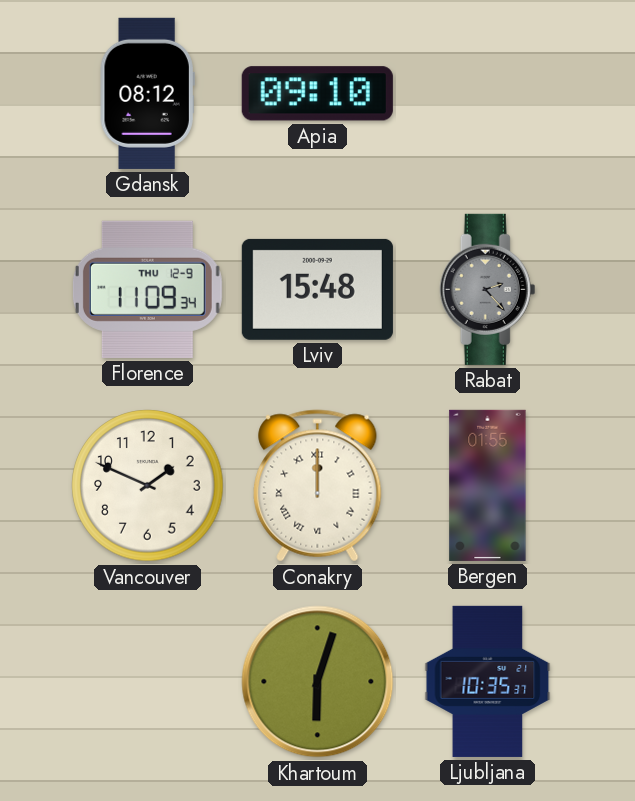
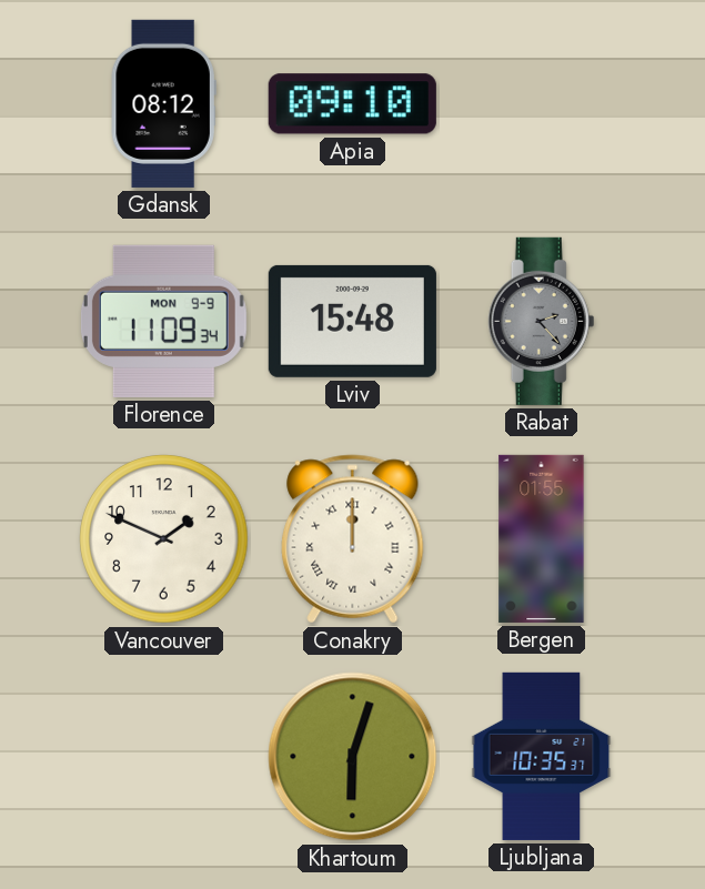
Florence date: THU 12-9 -> MON 9-9 (163, 321)
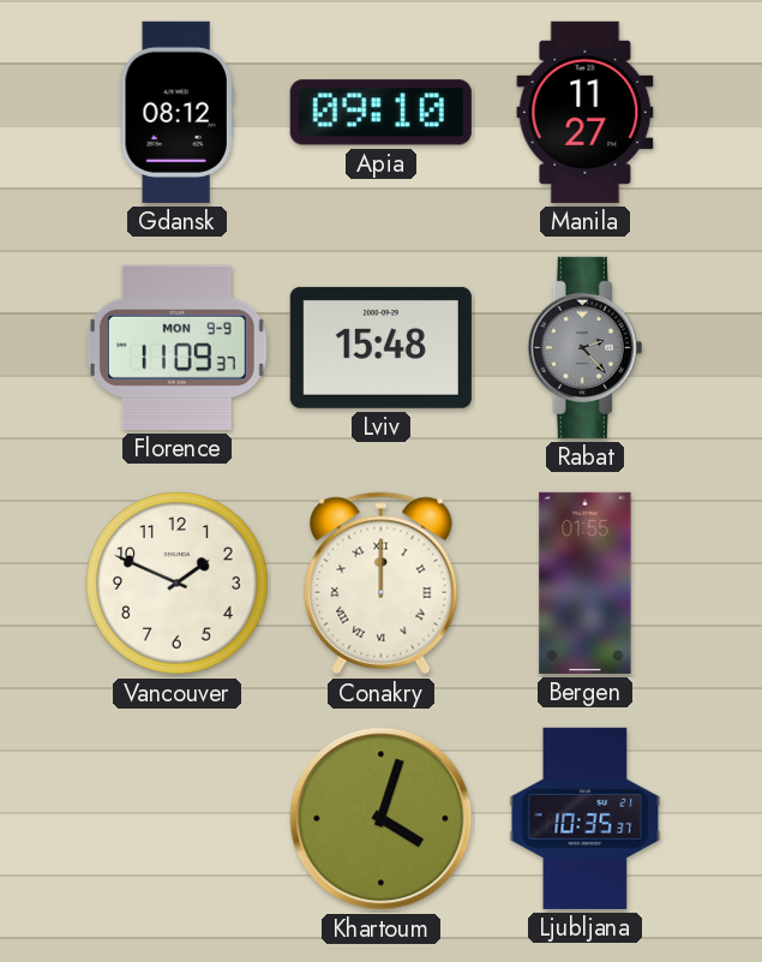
Manila: none -> 11:27 (586, 112)
Florence: 11:09:34 -> 11:09:37 (176, 347)
Khartoum: 6:03 -> 4:03 (382, 819)
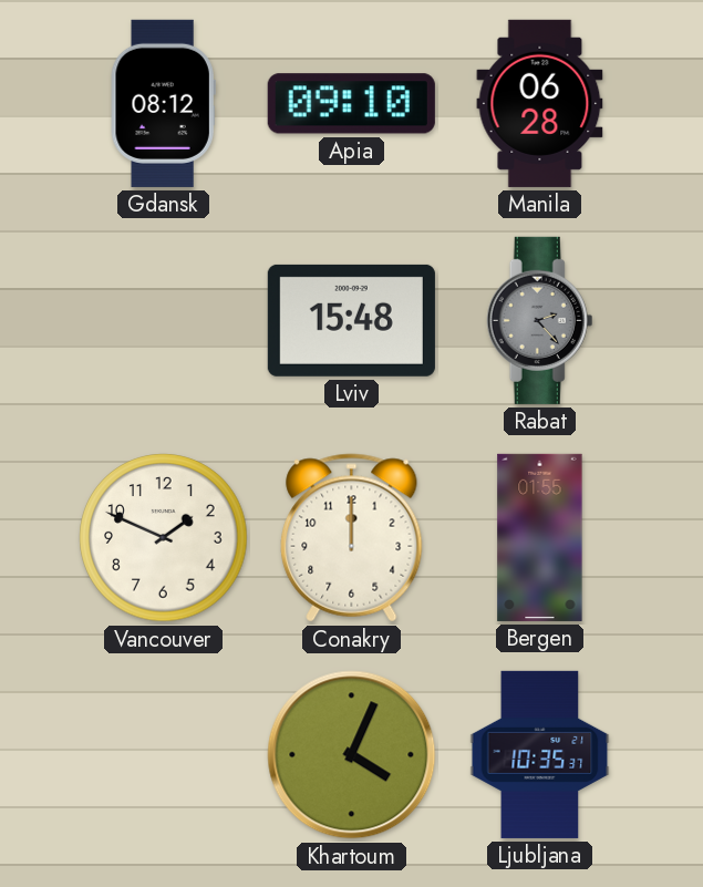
Manila: 11:27 -> 06:28 (540, 103)
Florence: 11:09 -> none (176, 347)
Conakry numerals: Roman -> Arabic (352, 538)
Khartoum: 4:03 -> 4:04 (352, 755)
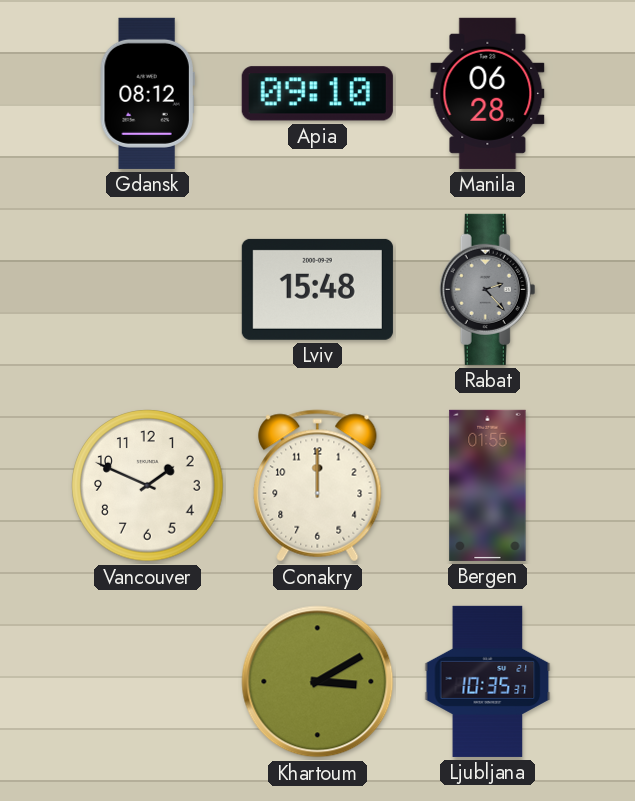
Khartoum: 4:04 -> 3:10 (318, 682)
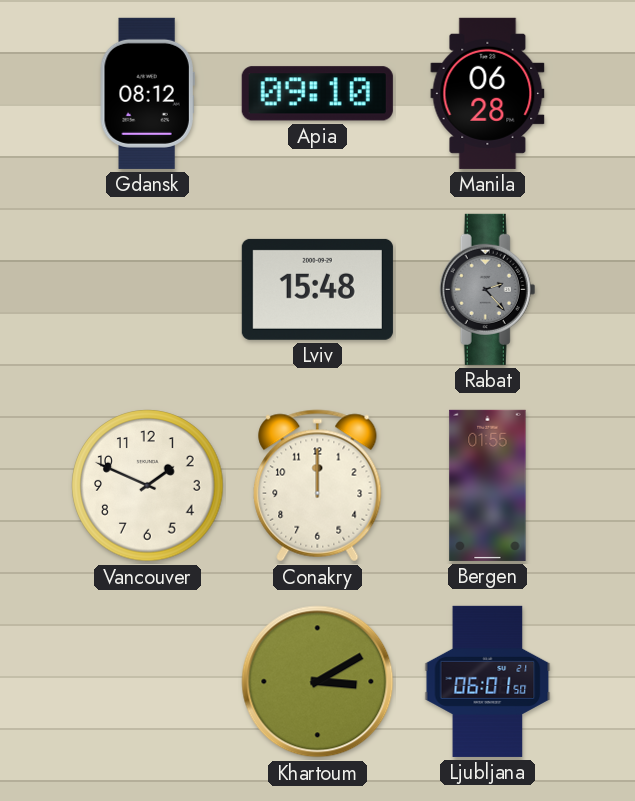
Ljubljana: 10:35 -> 06:01 (488, 681)
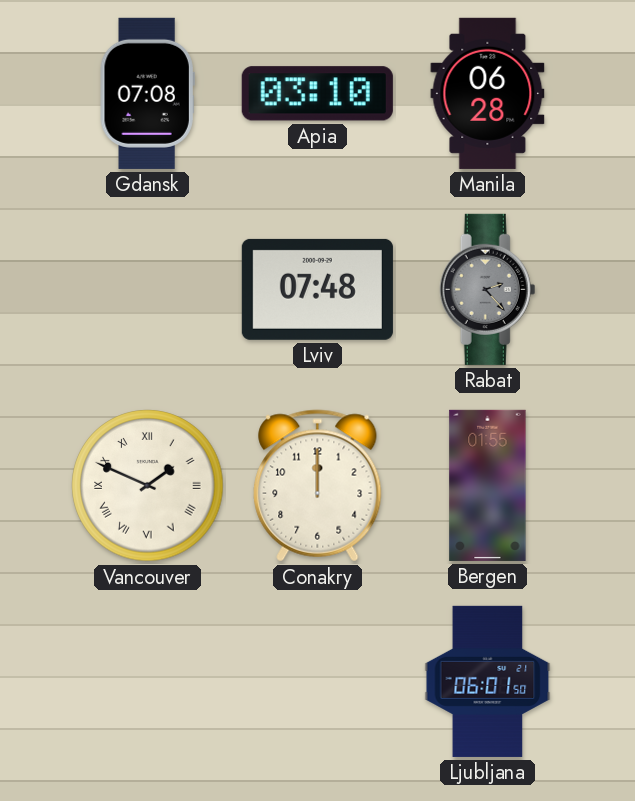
Gdansk: 08:12 -> 07:08 (147, 93)
Apia: 09:10 -> 03:10 (317, 94)
Lviv: 15:48 -> 07:48 (317, 289)
Vancouver numerals: Arabic -> Roman (148, 486)
Khartoum: 3:10 -> none (318, 682)
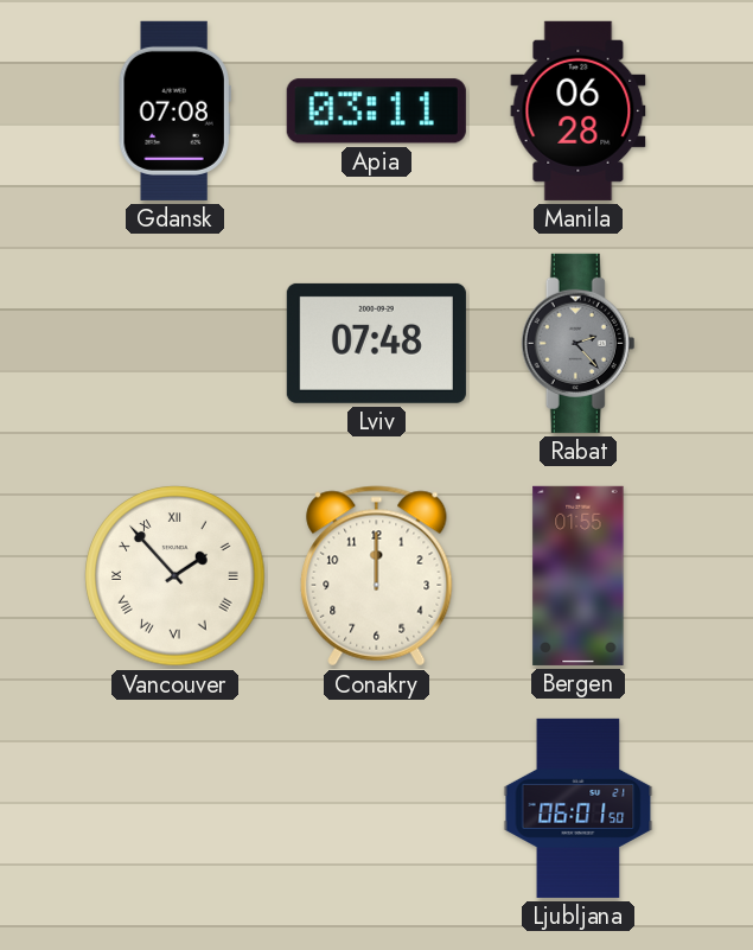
Apia: 03:10 -> 03:11 (376, 111)
Vancouver: 1:49 -> 1:53 (176, 576)
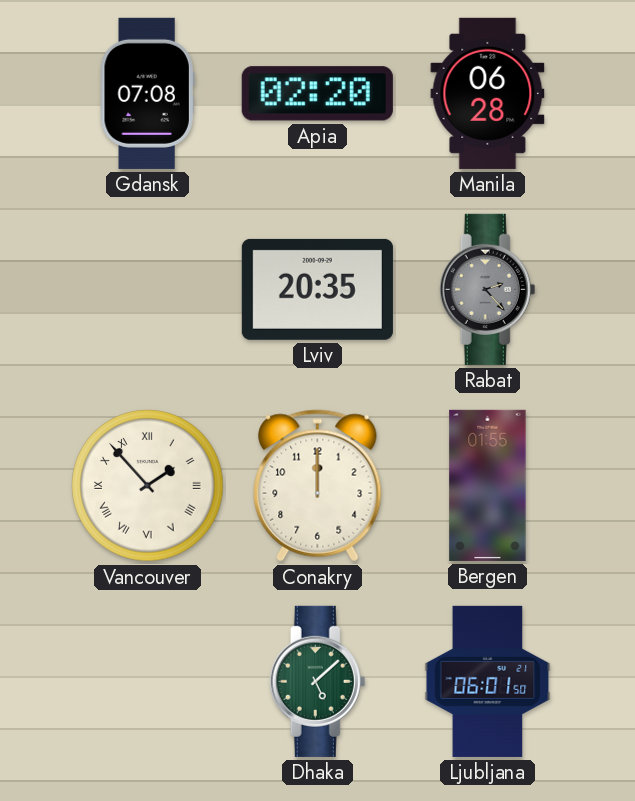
Apia: 03:11 -> 02:20 (317, 94)
Lviv: 07:48 -> 20:35 (317, 289)
Dhaka: none -> 5:08 (318, 681)
